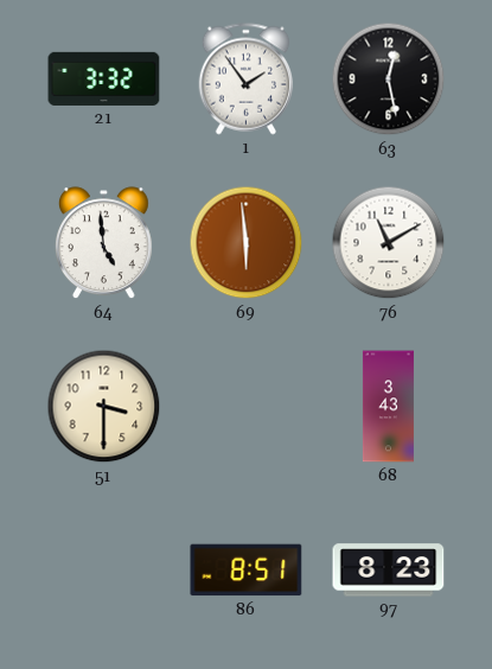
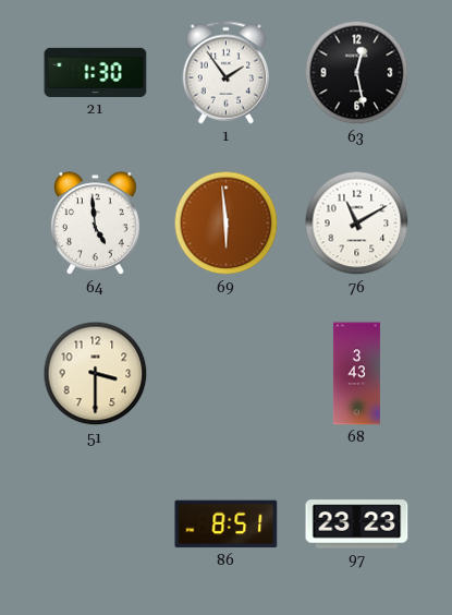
21: 3:32 -> 1:30 (96, 72)
97: 8:23 -> 23:23 (357, 524)
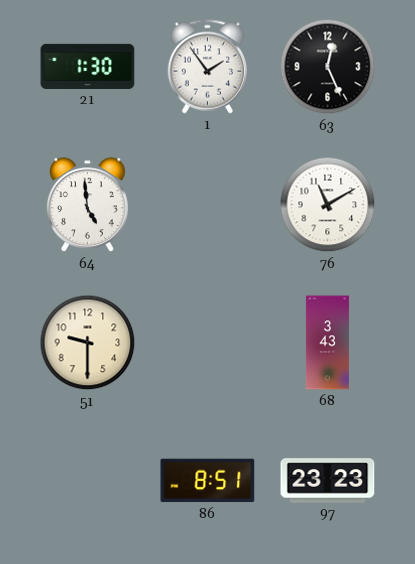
63: 12:28 -> 12:26 (328, 67)
69: 5:59 -> none (227, 224)
51: 3:30 -> 9:30 (88, 343)
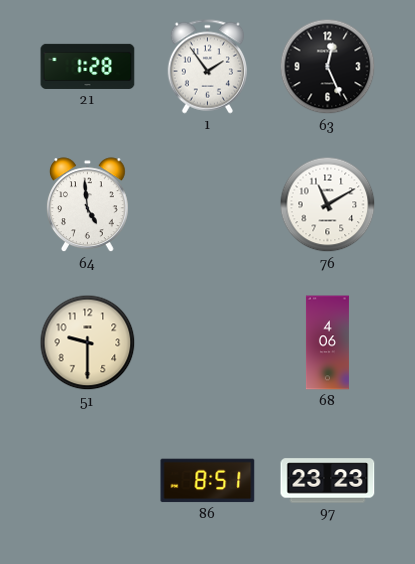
21: 1:30 -> 1:28 (88, 66)
68: 3:43 -> 4:06 (327, 343)
